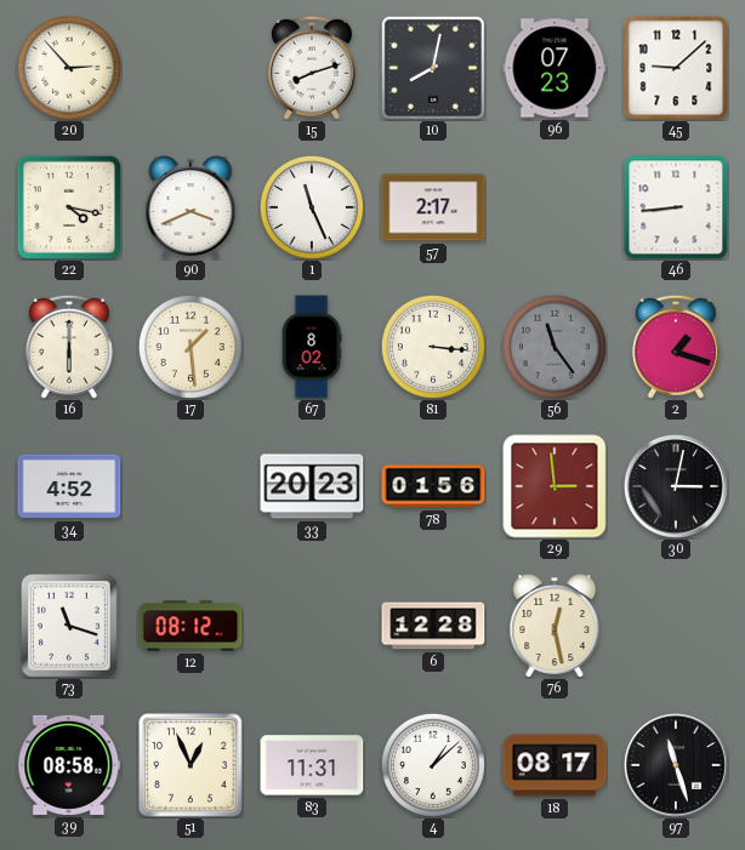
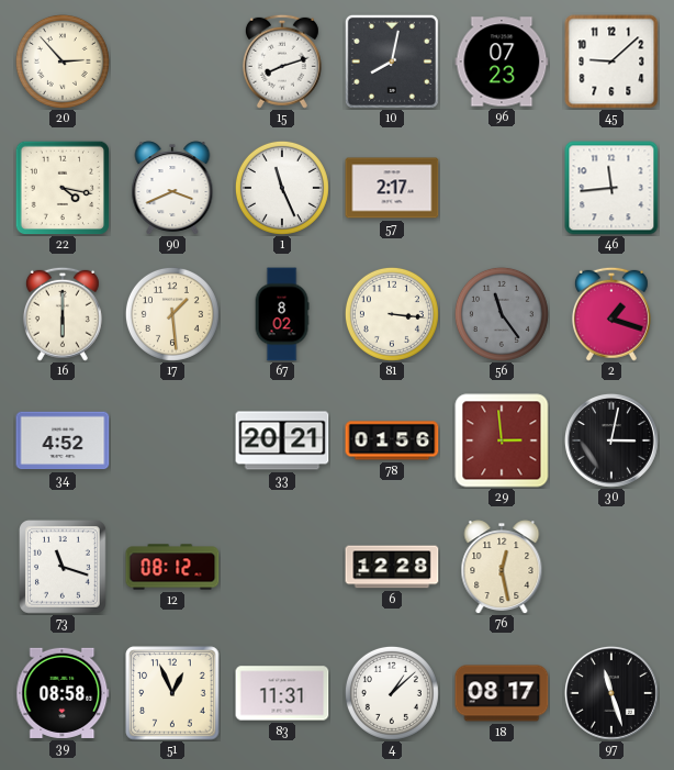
46: 8:44 -> 11:44 (611, 188)
33: 20:23 -> 20:21 (282, 440)
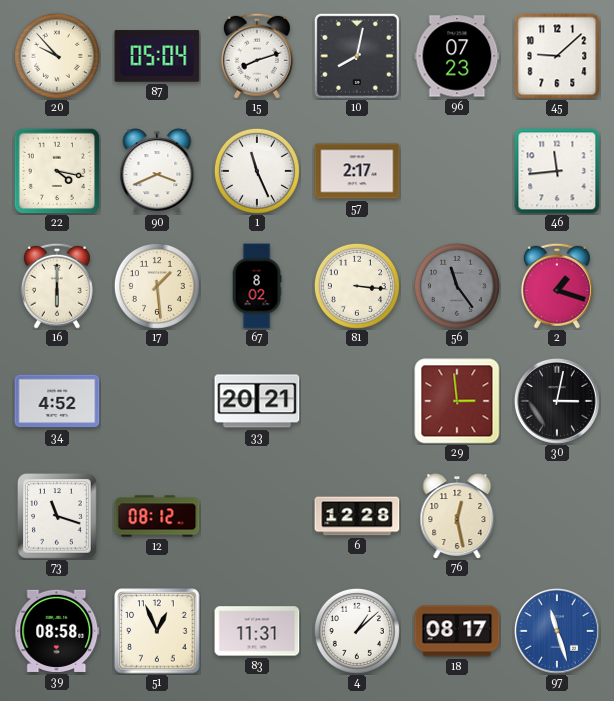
20: 2:53 -> 9:53 (57, 56)
87: none -> 05:04 (157, 56)
78: 01:56 -> none (392, 440)
97 dial: black -> blue (557, 631)
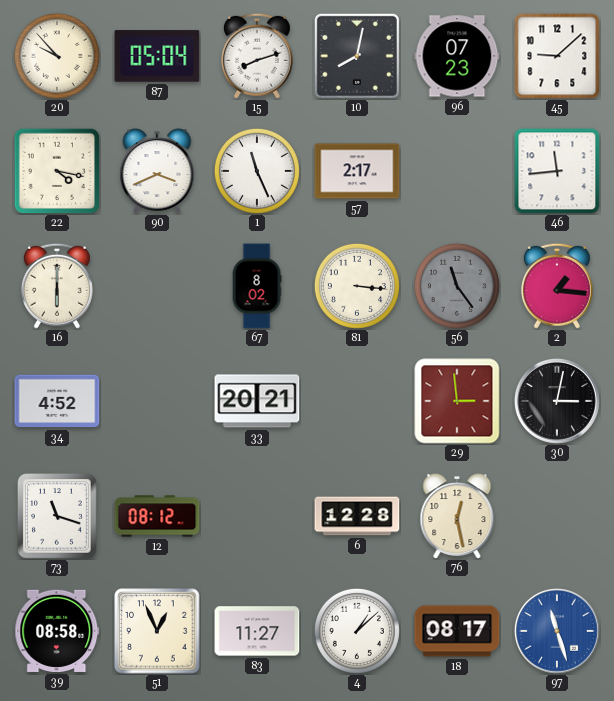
17: 1:29 -> none (157, 286)
2: 1:18 -> 1:16 (557, 286)
83: 11:31 -> 11:27 (257, 631)
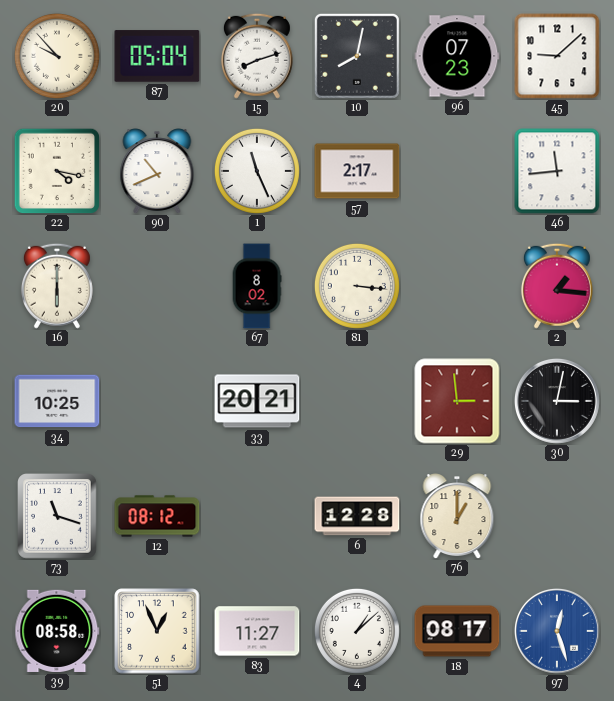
90: 3:41 -> 10:41 (157, 171)
56: 11:24 -> none (457, 286)
34: 4:52 -> 10:25 (57, 401)
76: 12:28 -> 1:00 (457, 516)
97: 11:27 -> 12:27 (557, 631)
